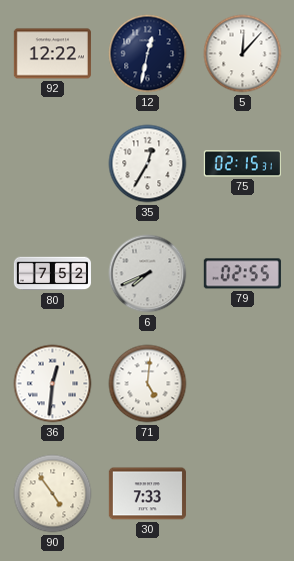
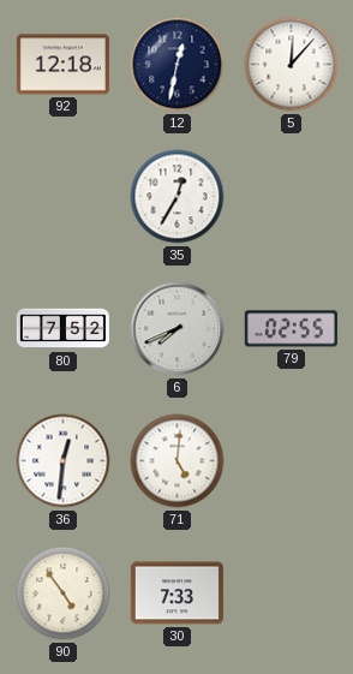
92: 12:22 -> 12:18 (62, 65)
75: 02:15 -> none (242, 164)
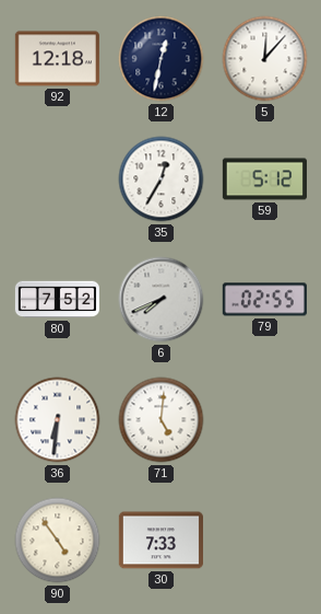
59: none -> 5:12 (264, 179)
36: 12:31 -> 6:31 (58, 420)
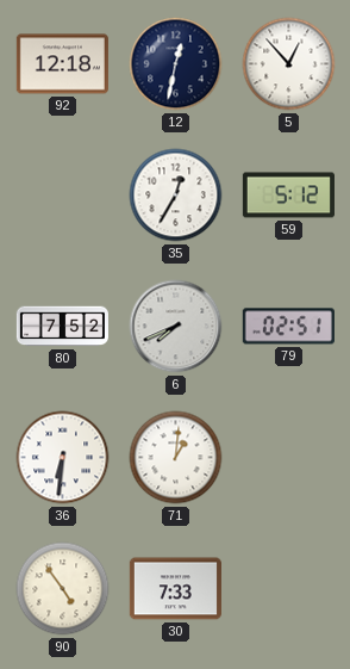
5: 12:07 -> 12:53 (289, 64)
79: 02:55 -> 02:51 (288, 327)
71: 5:01 -> 1:01 (176, 458)
